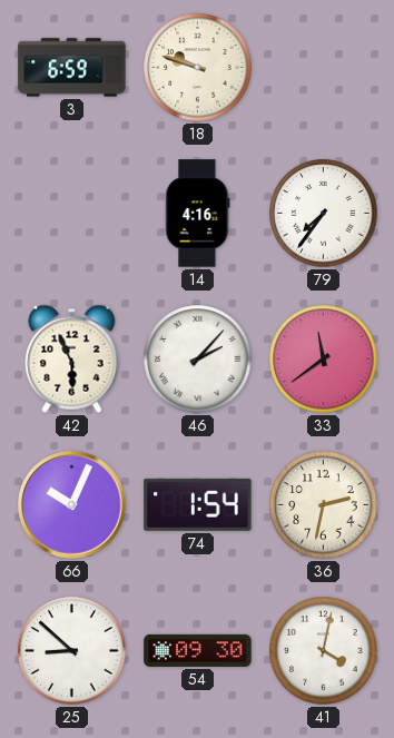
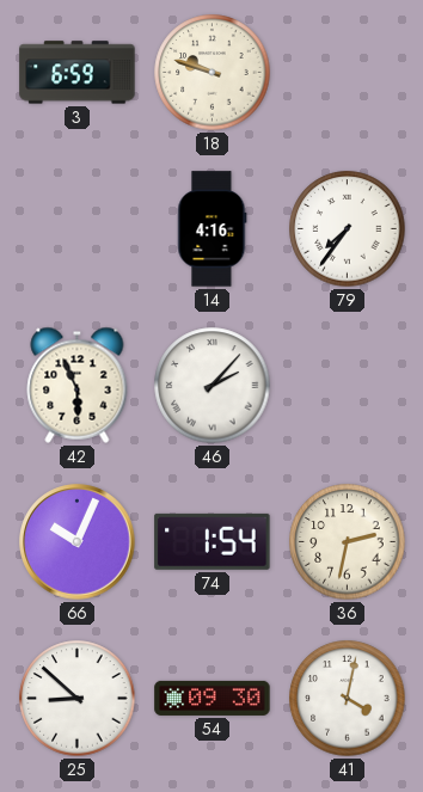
33: 11:39 -> none (324, 360)
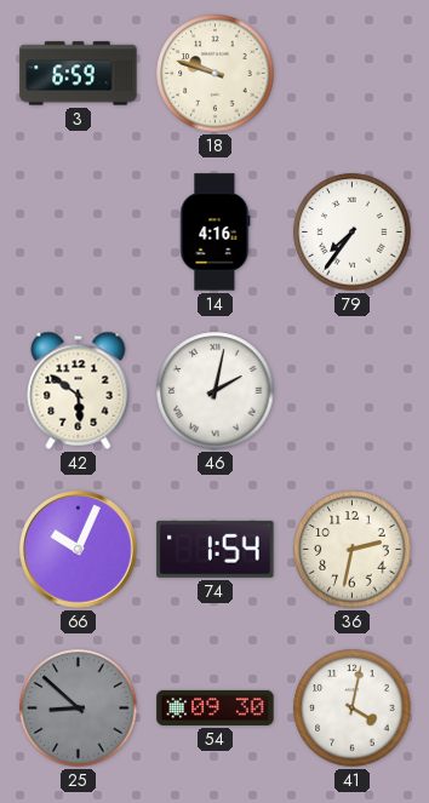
42: 5:56 -> 5:51 (79, 390)
46: 2:07 -> 2:02 (216, 391)
25 dial: white -> grey (79, 709)
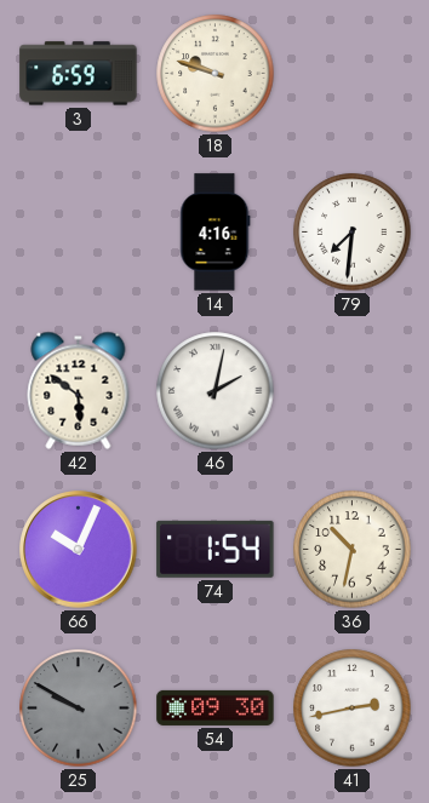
79: 7:36 -> 7:31 (353, 233)
36: 2:32 -> 10:32 (353, 550)
25: 8:52 -> 9:50 (79, 709)
41: 4:02 -> 2:43 (353, 709)
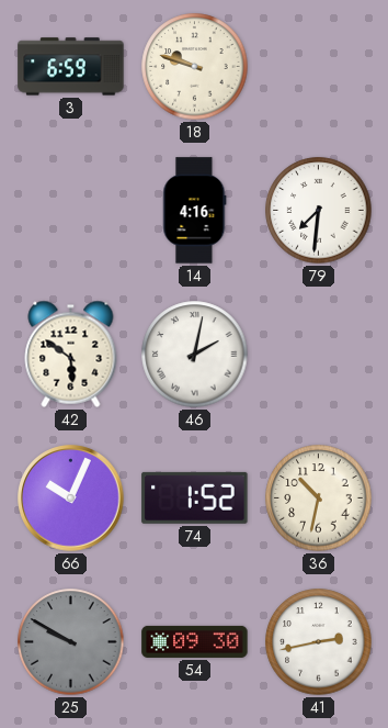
74: 1:54 -> 1:52 (195, 497)
